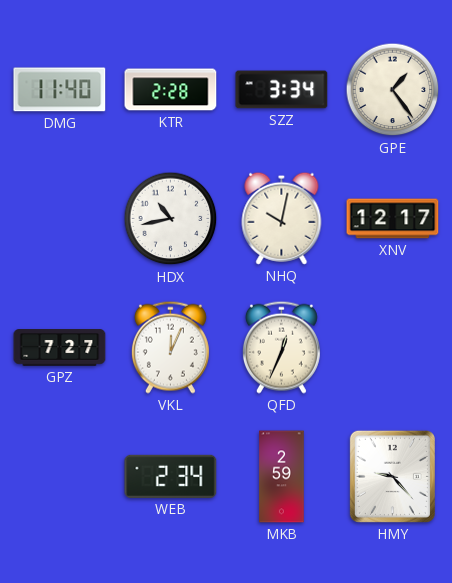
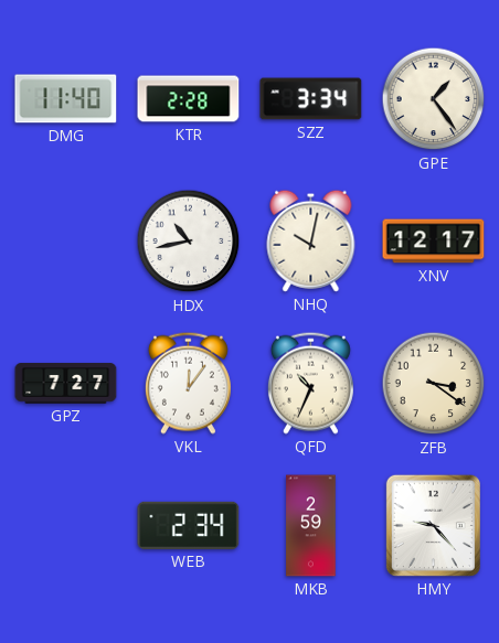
VKL: 12:04 -> 12:06 (188, 383)
QFD: 12:34 -> 10:34 (310, 383)
ZFB: none -> 3:21 (434, 384)
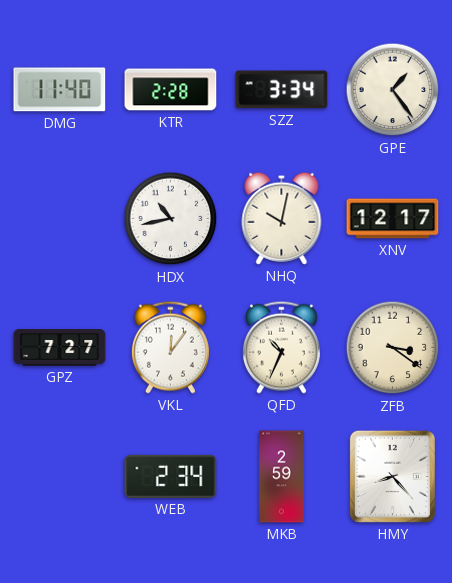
HMY: 9:23 -> 8:23 (392, 476)
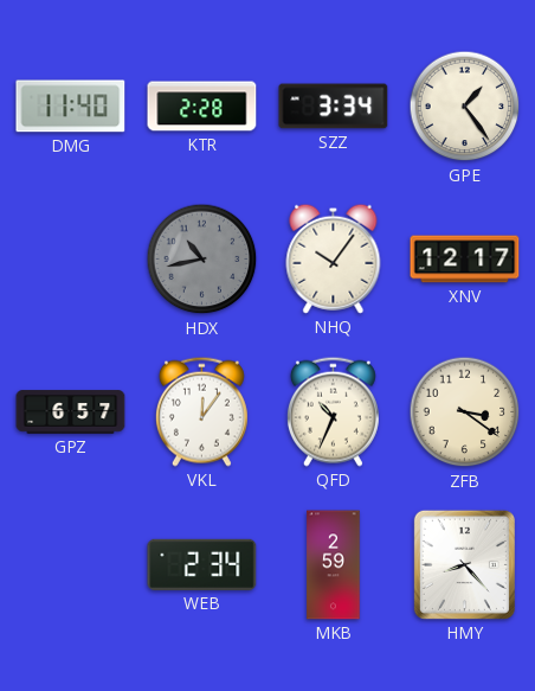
HDX dial: white -> grey (202, 260)
NHQ: 10:02 -> 10:06 (334, 258)
GPZ: 7:27 -> 6:57 (71, 412)
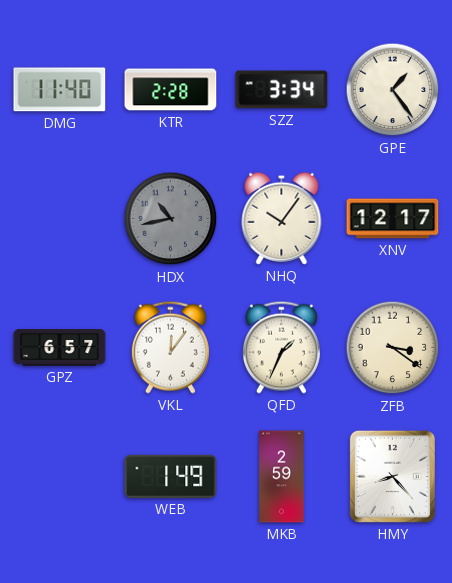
QFD: 10:34 -> 1:34 (281, 347)
WEB: 2:34 -> 1:49 (171, 476)
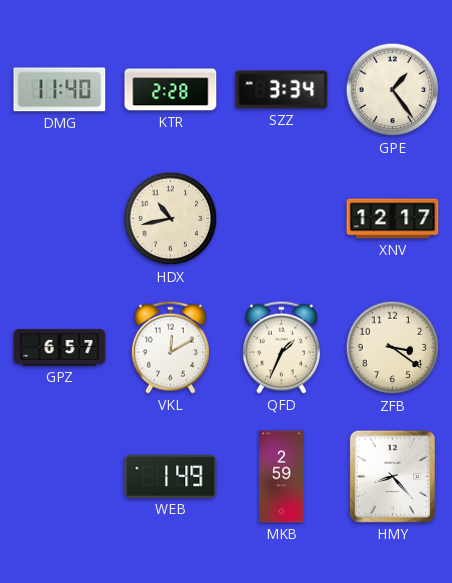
HDX dial: grey -> cream (171, 219)
NHQ: 10:06 -> none (282, 218)
VKL: 12:06 -> 12:10 (170, 347)
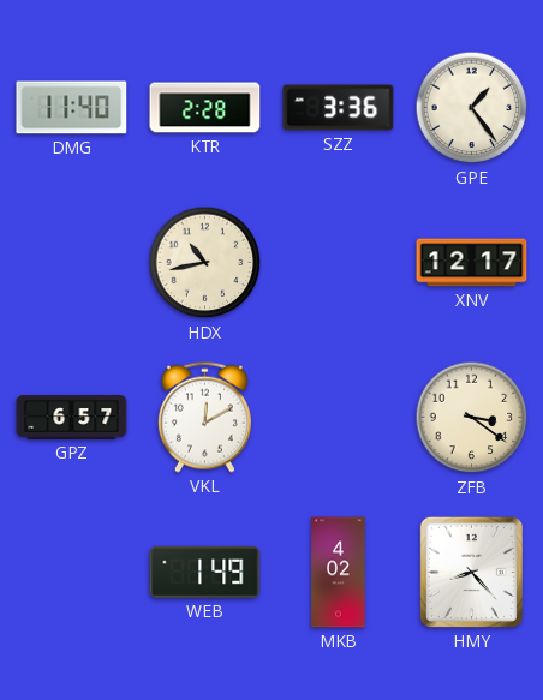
SZZ: 3:34 -> 3:36 (339, 108)
QFD: 1:34 -> none (281, 347)
MKB: 2:59 -> 4:02 (339, 573)
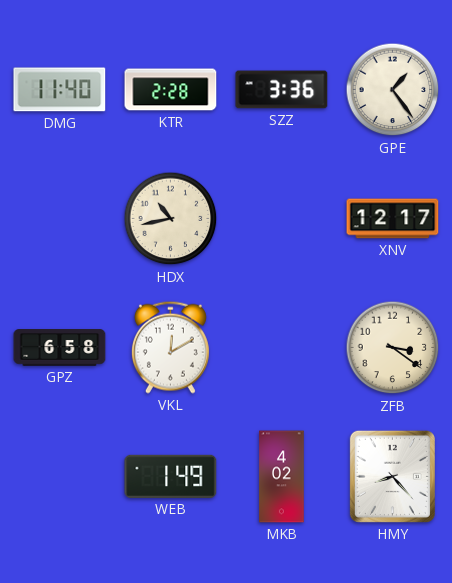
GPZ: 6:57 -> 6:58 (60, 348)
